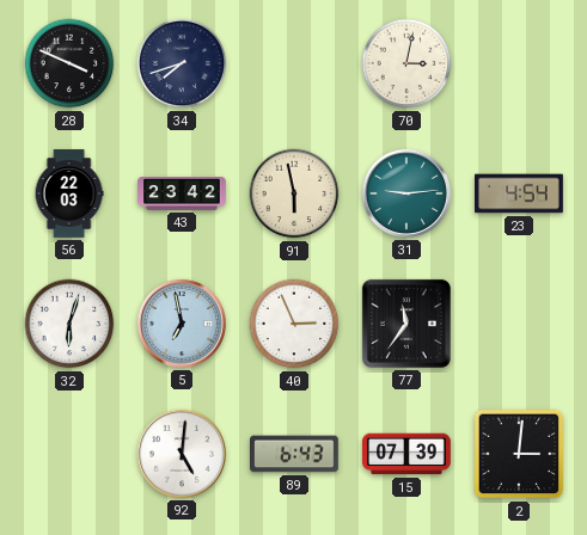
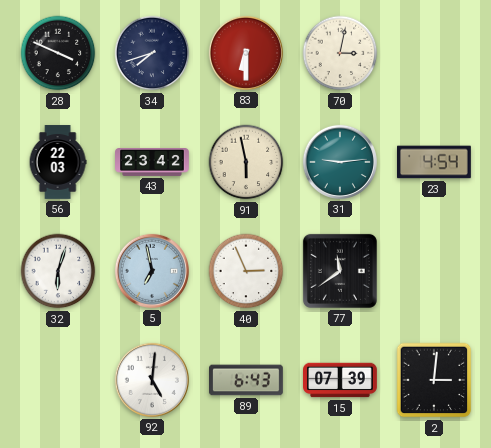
83: none -> 6:30 (246, 53)
77: 11:36 -> 11:39 (340, 271)
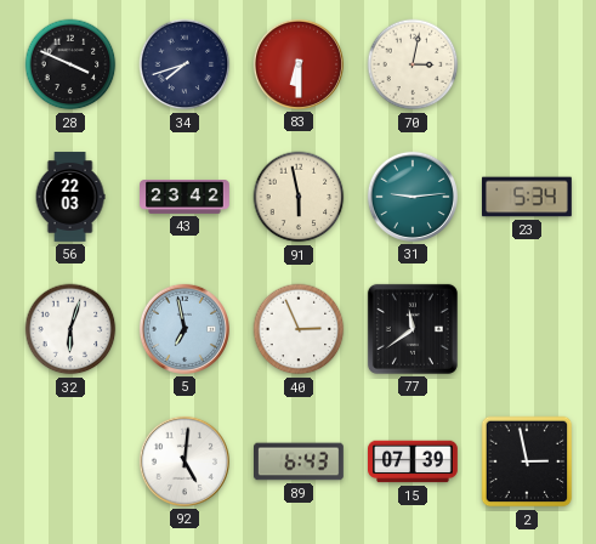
23: 4:54 -> 5:34 (528, 197)
2: 3:01 -> 2:58 (527, 461)
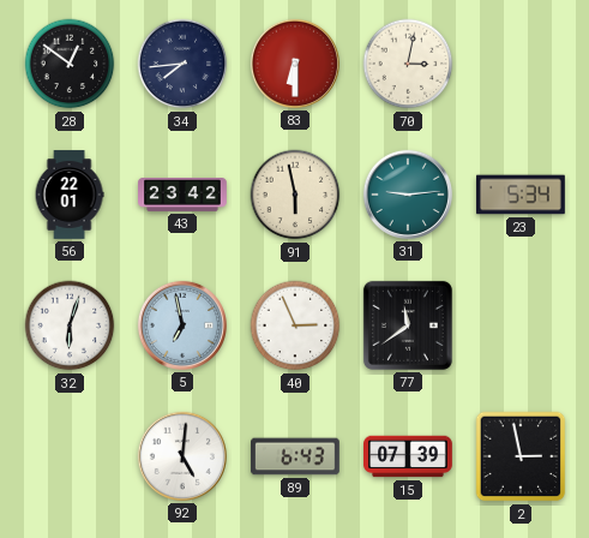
28: 3:49 -> 12:51 (70, 64)
34: 7:42 -> 7:44 (182, 64)
56: 22:03 -> 22:01 (70, 195)
